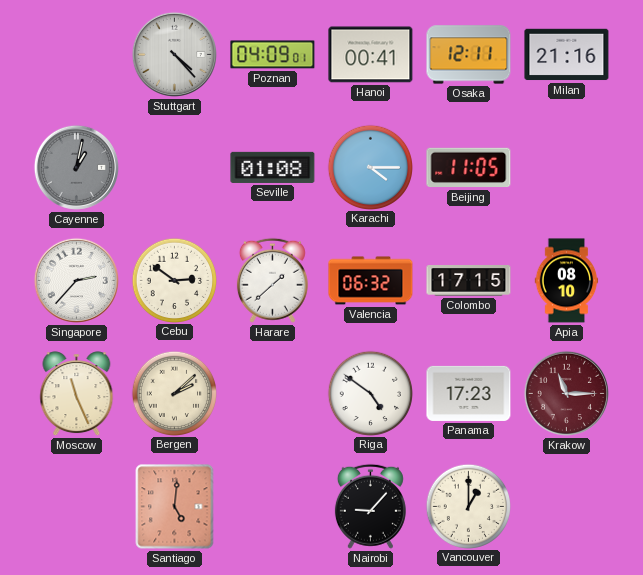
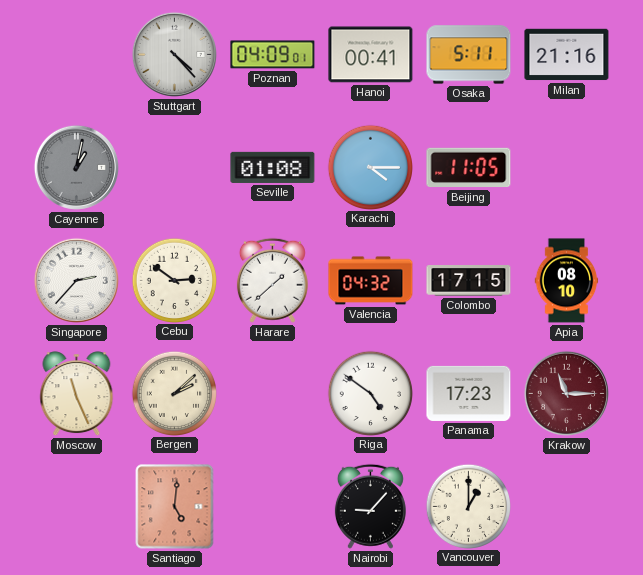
Osaka: 12:11 -> 5:11 (469, 55)
Valencia: 06:32 -> 04:32 (371, 281)
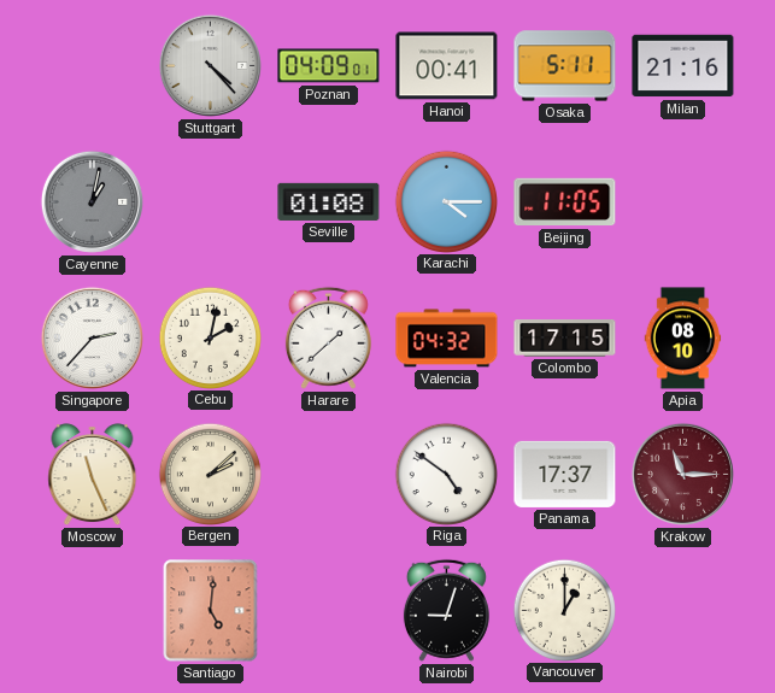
Cebu: 2:51 -> 2:02 (210, 337)
Panama: 17:23 -> 17:37 (565, 474)
Nairobi: 9:07 -> 9:03 (446, 610)
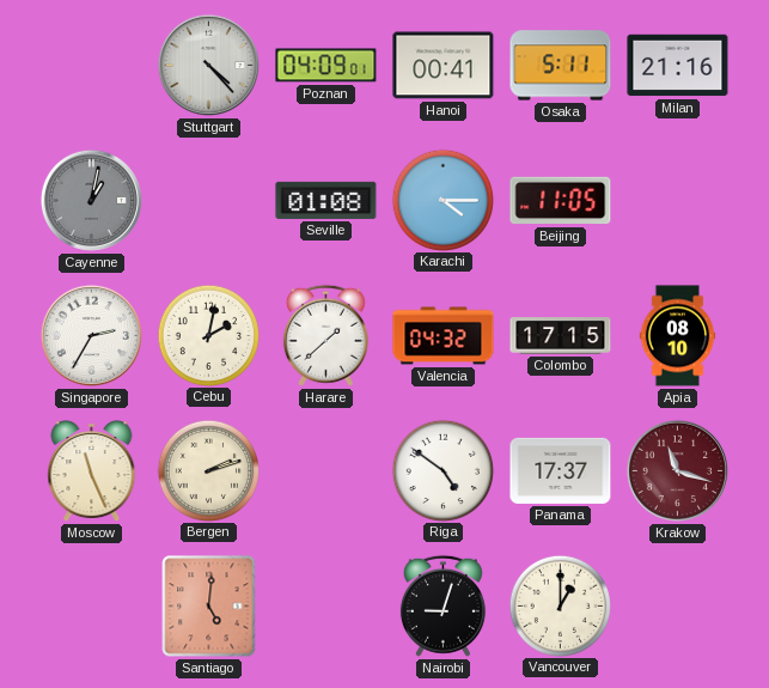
Singapore: 2:37 -> 2:35 (91, 335)
Bergen: 2:08 -> 2:12 (208, 470)
Krakow: 11:15 -> 11:18 (677, 470)
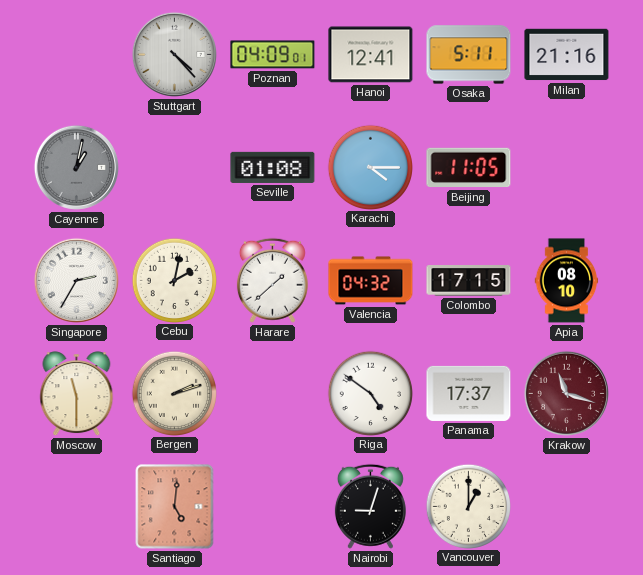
Hanoi: 00:41 -> 12:41 (371, 55)
Moscow: 11:26 -> 11:30 (77, 394)
